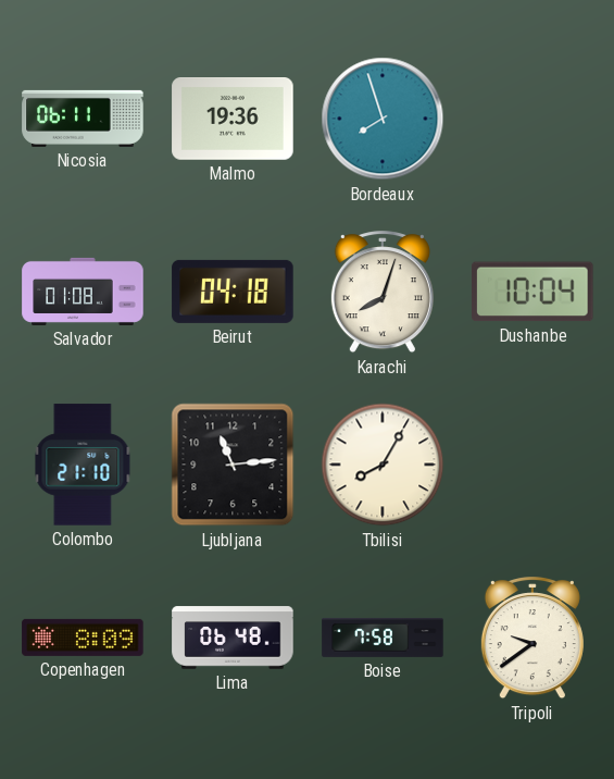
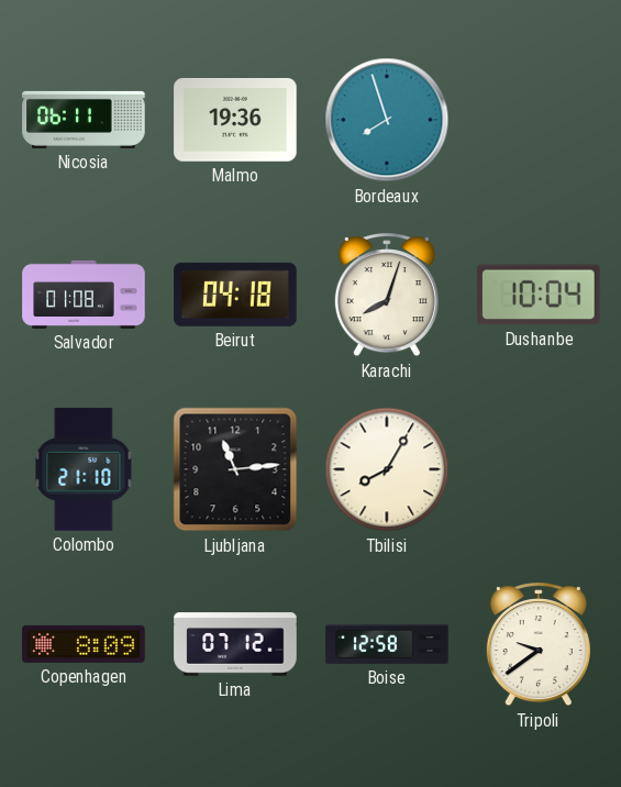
Lima: 06:48 -> 07:12 (235, 644)
Boise: 7:58 -> 12:58 (387, 644)
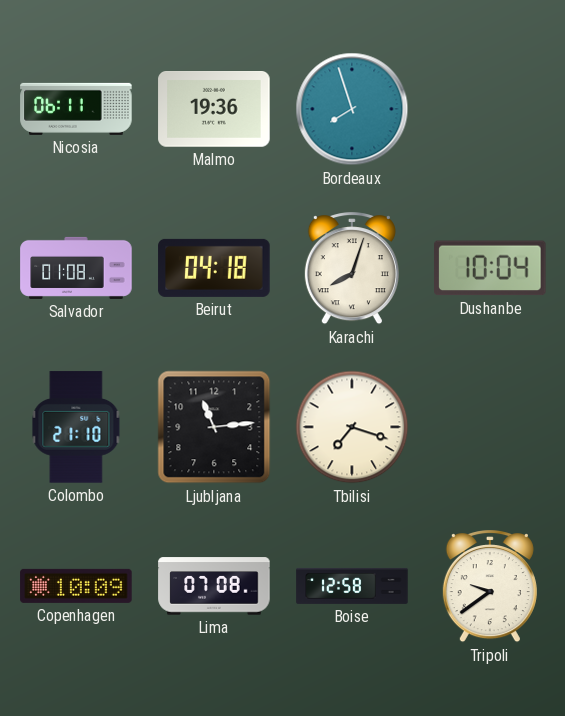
Tbilisi: 8:05 -> 7:18 (352, 427)
Copenhagen: 8:09 -> 10:09 (76, 586)
Lima: 07:12 -> 07:08 (214, 586)
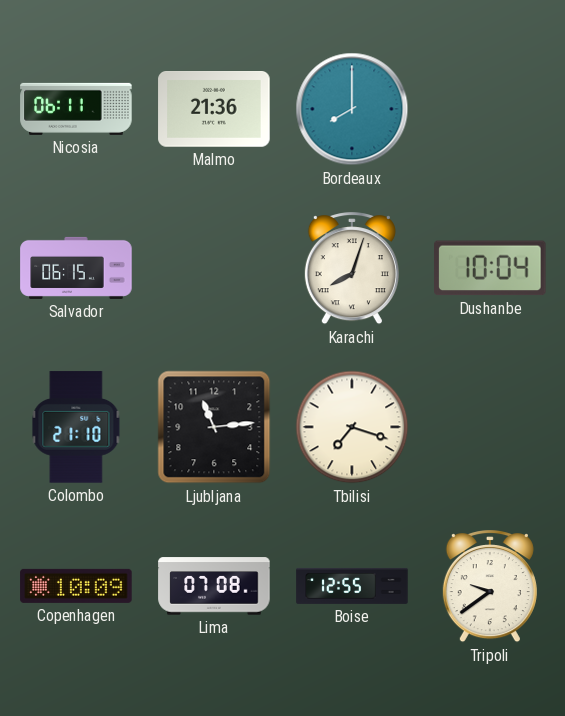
Malmo: 19:36 -> 21:36 (214, 110)
Bordeaux: 7:57 -> 8:00 (352, 109)
Salvador: 01:08 -> 06:15 (76, 268)
Beirut: 04:18 -> none (214, 268)
Boise: 12:58 -> 12:55 (352, 586)
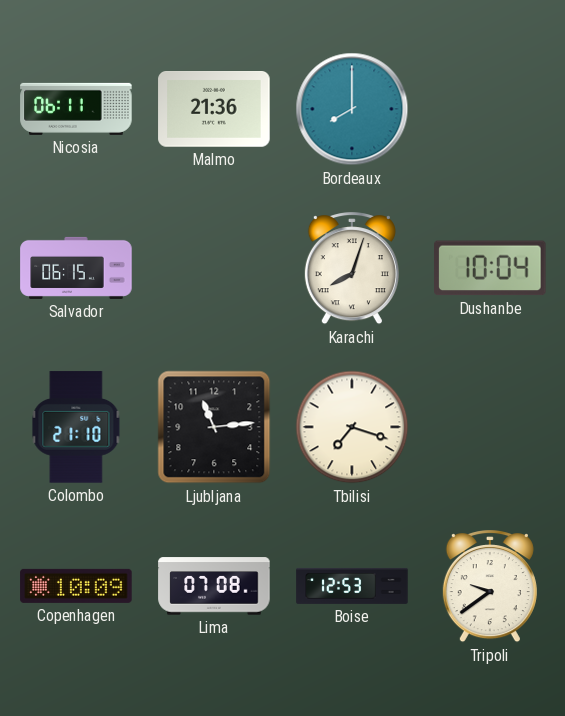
Boise: 12:55 -> 12:53 (352, 586)
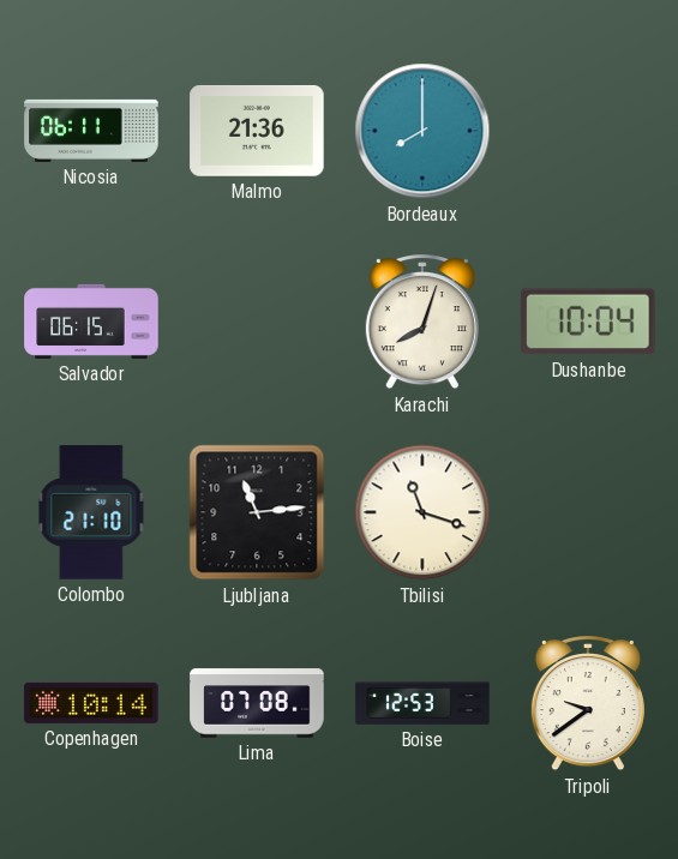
Tbilisi: 7:18 -> 11:18 (422, 512)
Copenhagen: 10:09 -> 10:14 (91, 703)
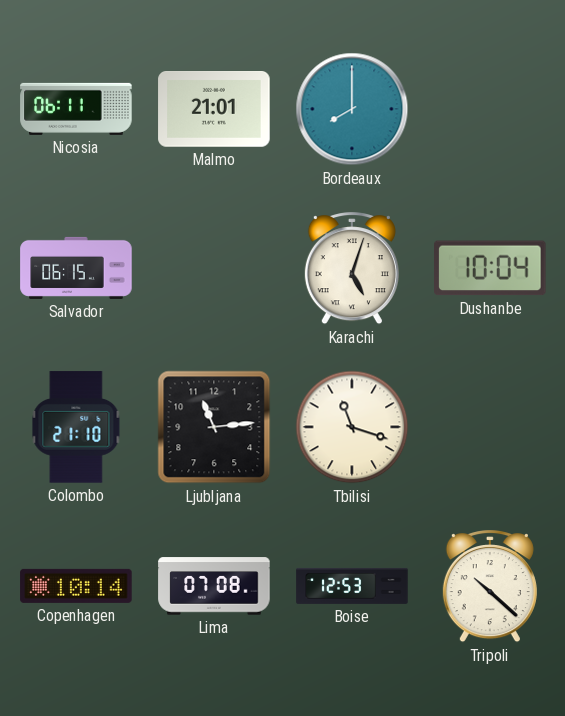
Malmo: 21:36 -> 21:01 (214, 110)
Karachi: 8:03 -> 5:03 (352, 269)
Tripoli: 9:39 -> 10:22 (490, 587)
